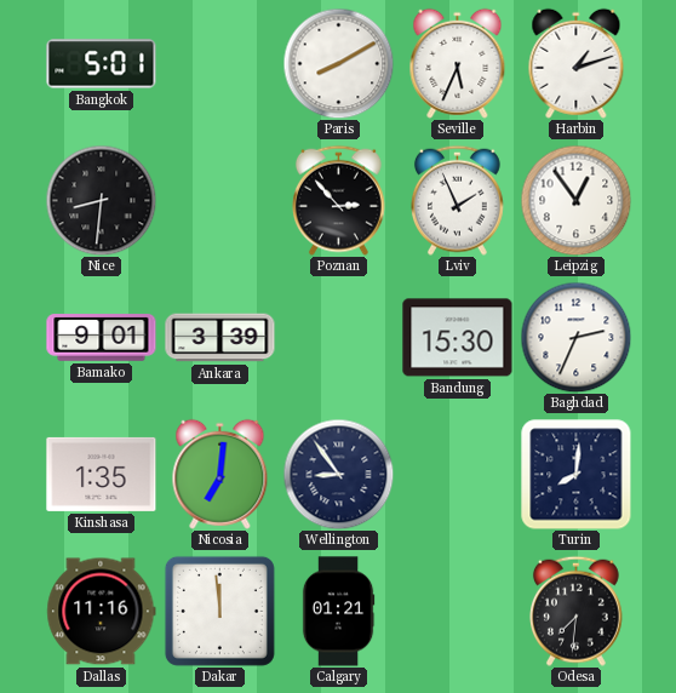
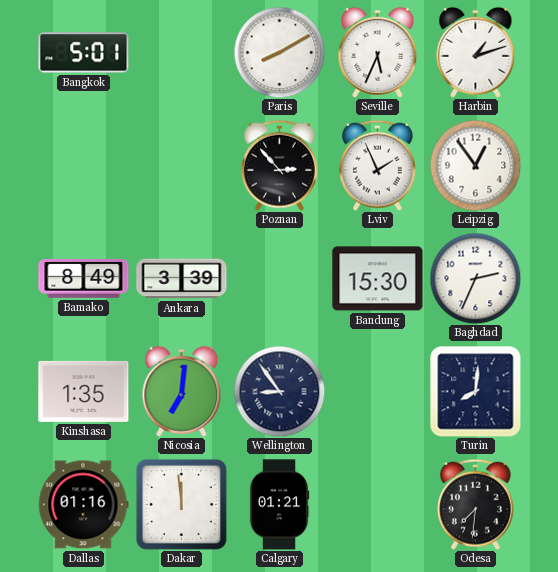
Nice: 8:31 -> none (101, 200)
Bamako: 9:01 -> 8:49 (84, 279)
Dallas: 11:16 -> 01:16 (84, 505)
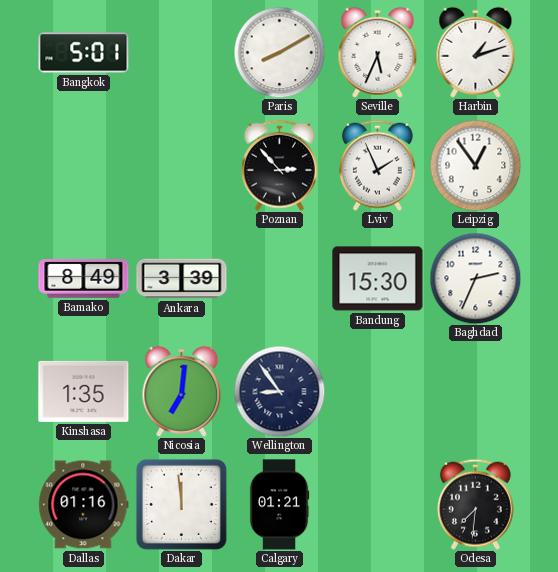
Turin: 8:01 -> none (476, 392)
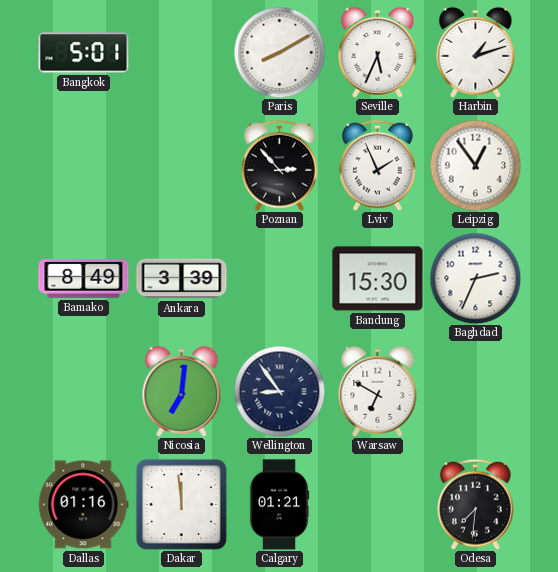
Kinshasa: 1:35 -> none (84, 391)
Warsaw: none -> 6:50 (378, 391)
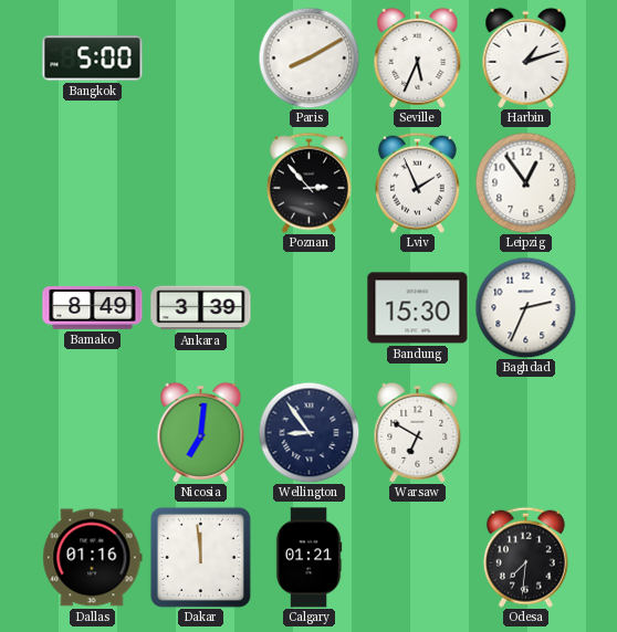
Bangkok: 5:01 -> 5:00 (93, 59)
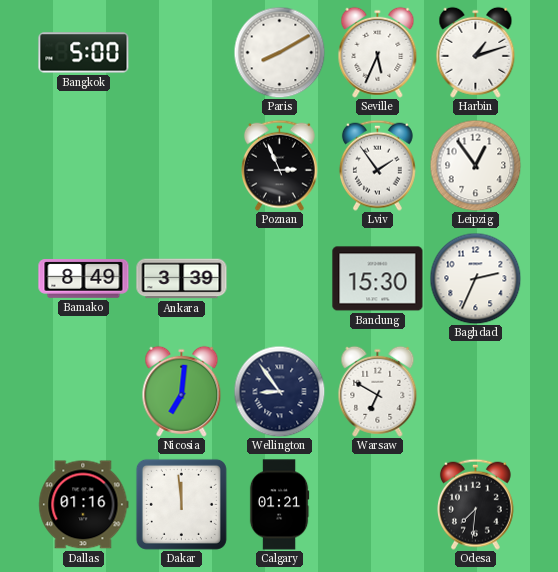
Poznan: 2:53 -> 2:56 (279, 165)
Lviv: 1:56 -> 1:54 (377, 165)
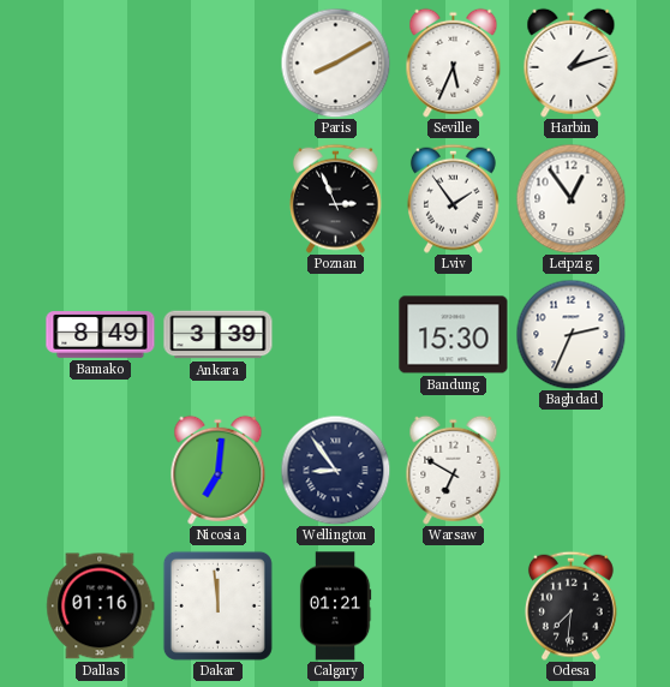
Bangkok: 5:00 -> none (84, 53)
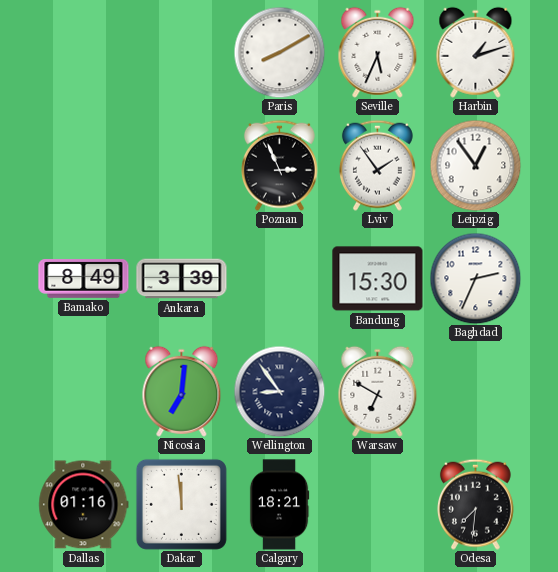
Calgary: 01:21 -> 18:21 (279, 505)
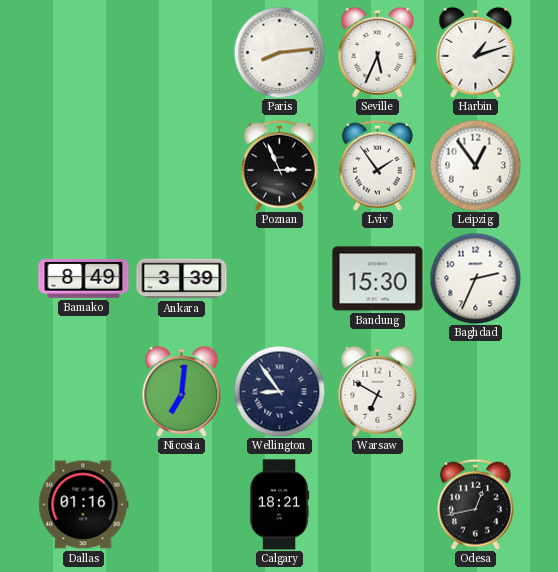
Paris: 8:10 -> 8:14 (279, 52)
Dakar: 11:59 -> none (181, 504)
Odesa: 7:31 -> 12:43 (475, 504)
